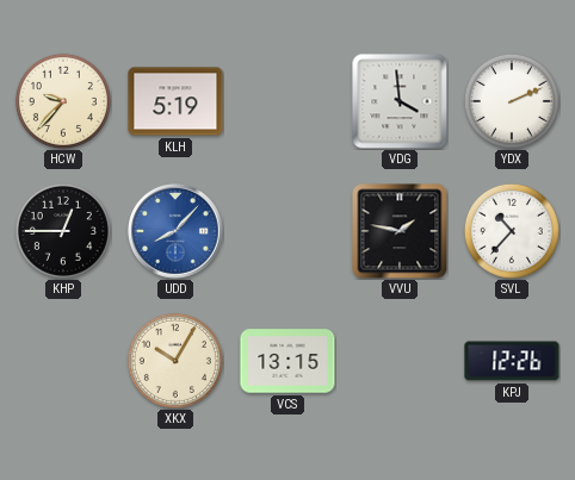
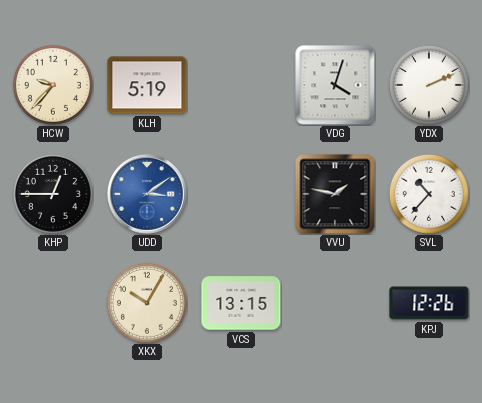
VDG: 3:59 -> 4:03 (335, 85)
UDD: 8:07 -> 3:09 (147, 194)
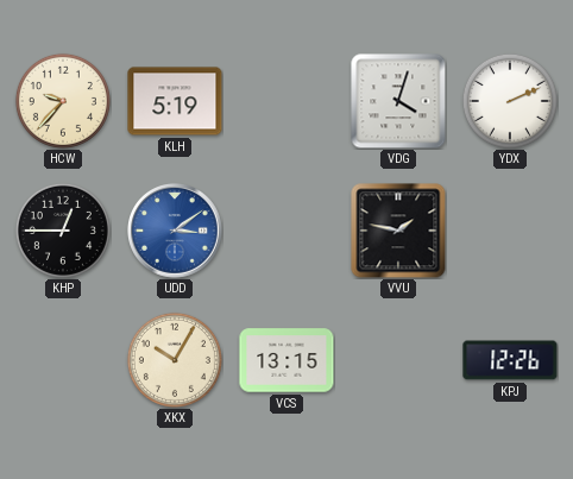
SVL: 10:37 -> none (429, 194)
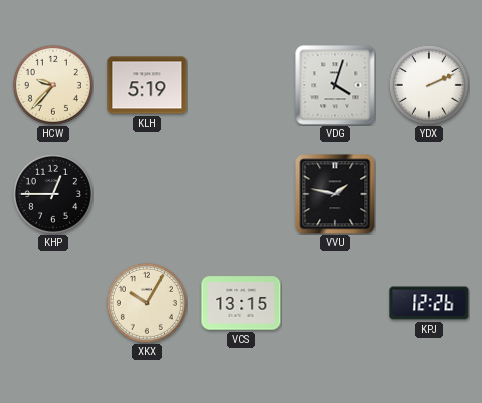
UDD: 3:09 -> none (175, 231)
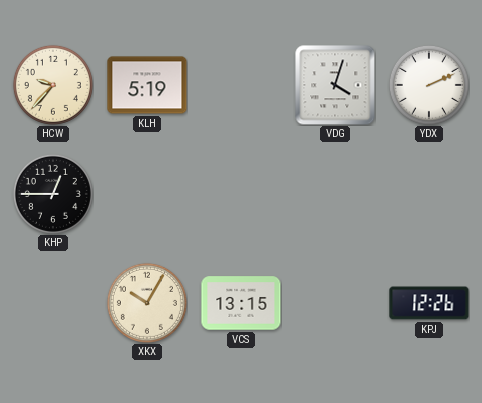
VVU: 1:47 -> none (335, 194)
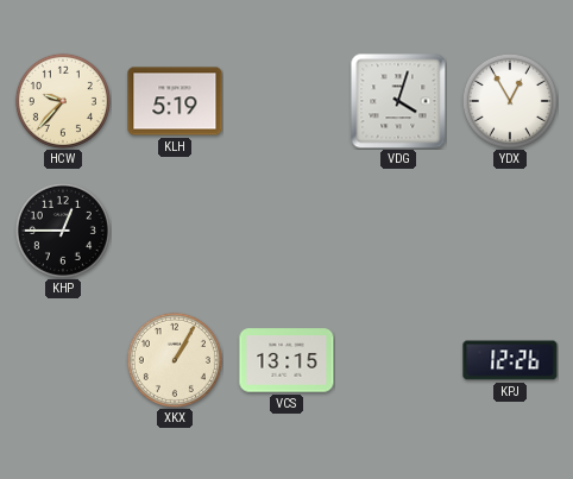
YDX: 2:11 -> 12:55 (510, 101)
XKX: 10:05 -> 1:05 (175, 360)
